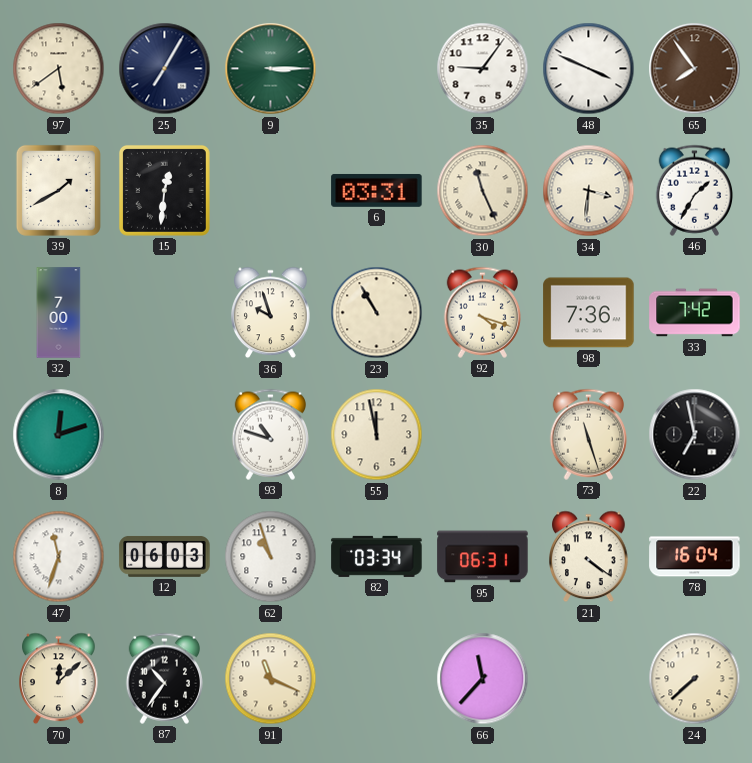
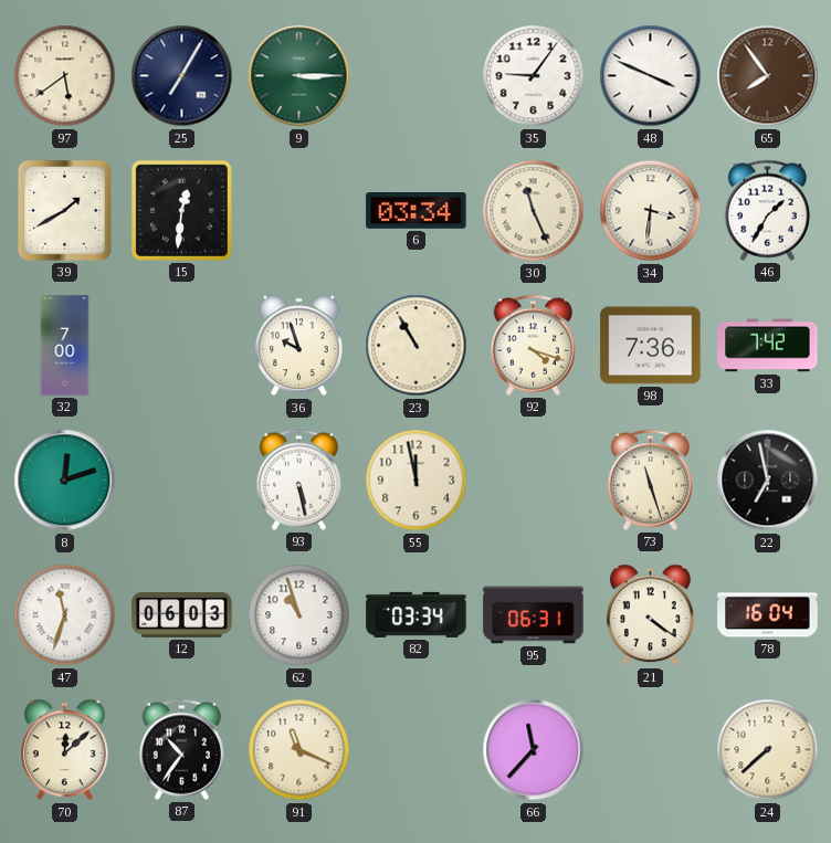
6: 03:31 -> 03:34 (417, 210)
93: 10:48 -> 5:28 (298, 480)
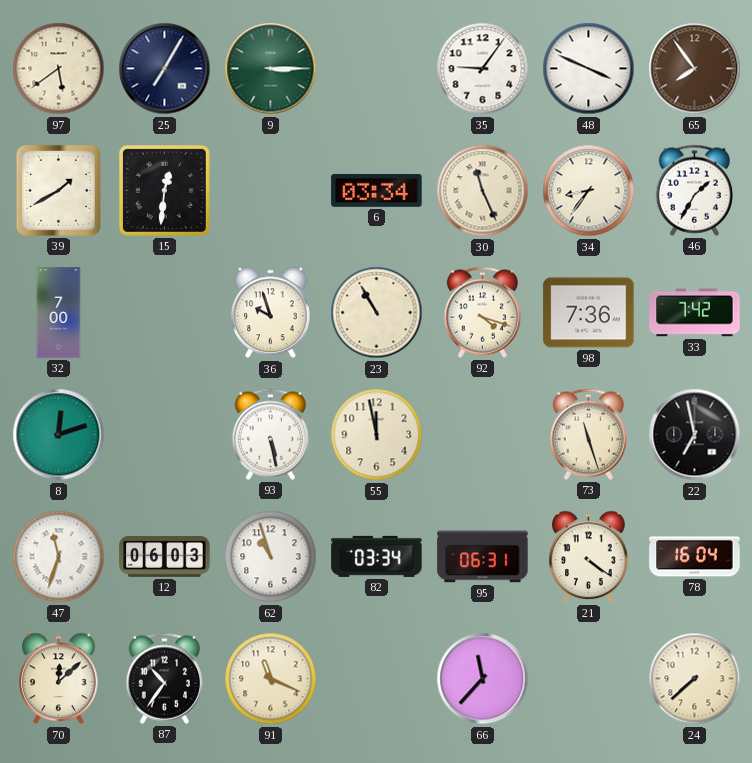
34: 3:31 -> 8:36 (589, 191)
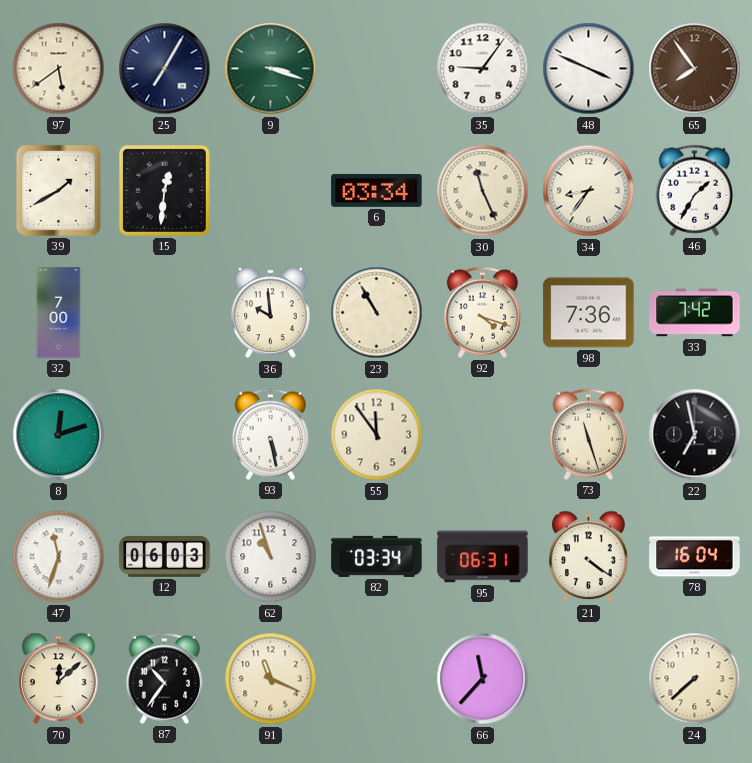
9: 3:15 -> 3:18 (271, 69)
36: 9:57 -> 9:59 (271, 313)
55: 11:58 -> 11:54 (377, 435)
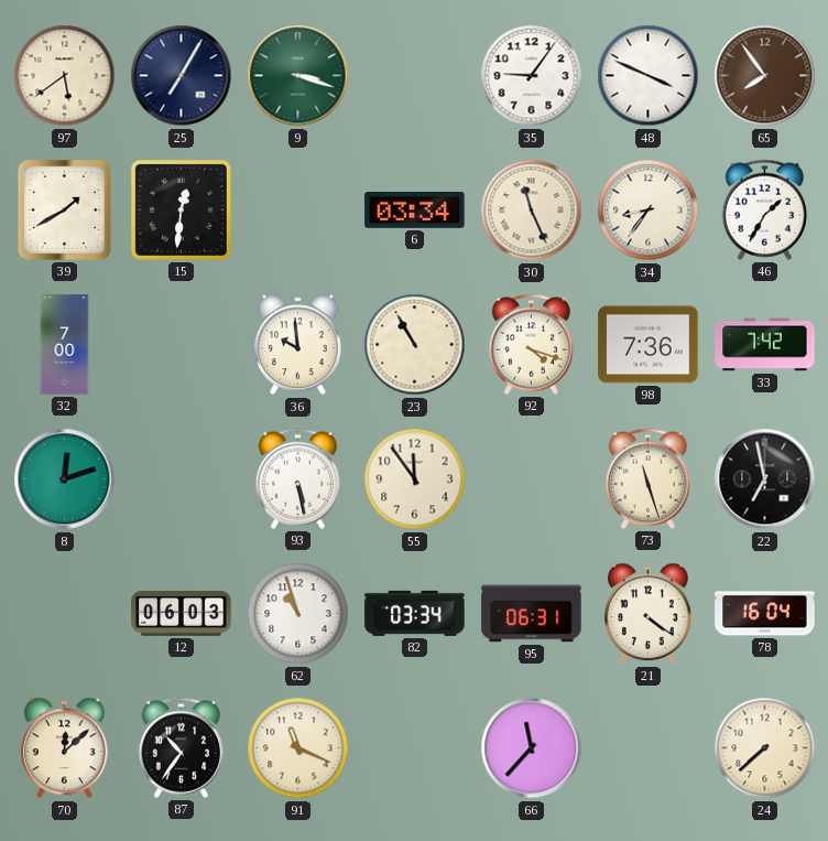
47: 11:33 -> none (59, 557)
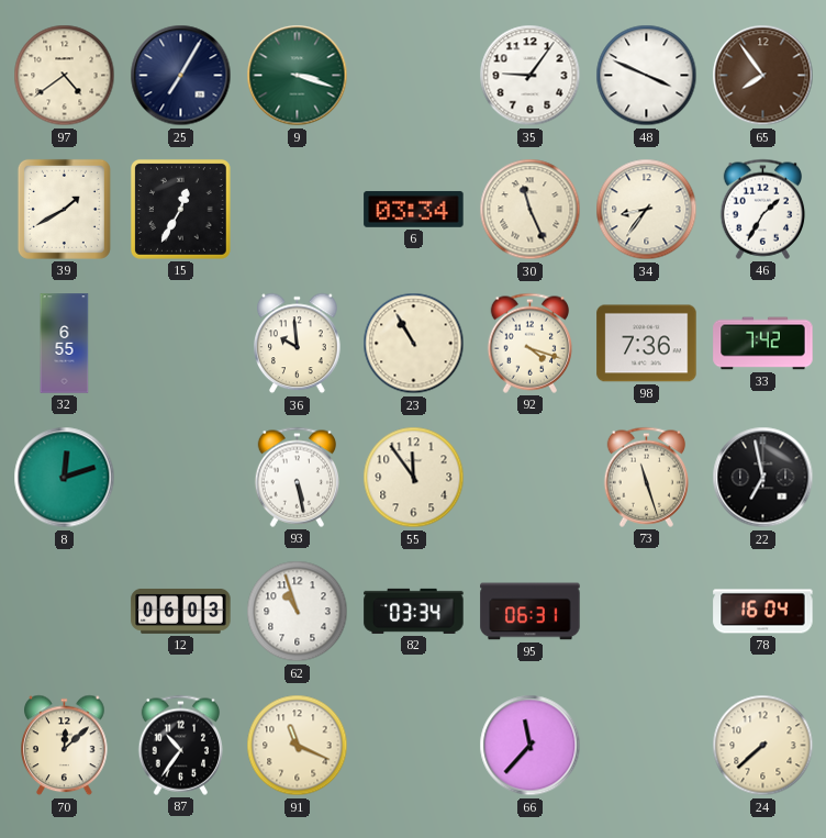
97: 5:39 -> 4:39 (65, 76)
15: 12:31 -> 12:35 (180, 209)
32: 7:00 -> 6:55 (65, 344)
21: 4:21 -> none (649, 614)
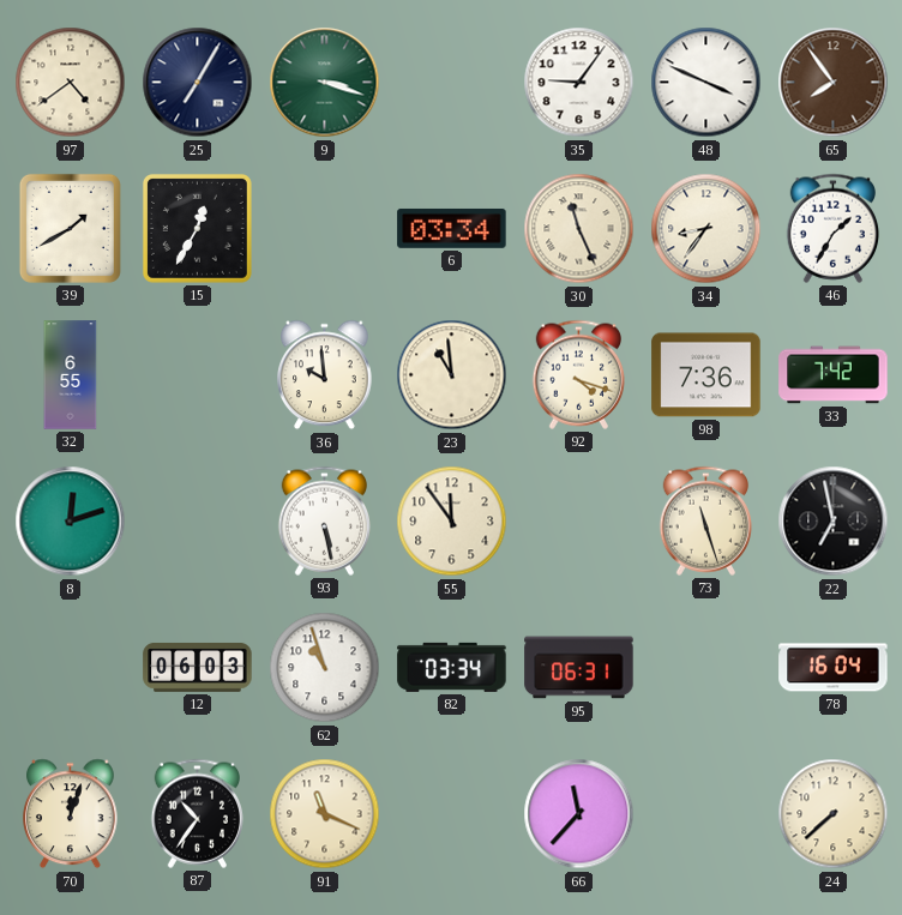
23: 10:55 -> 10:59 (452, 375)
70: 12:08 -> 12:03 (71, 814)
